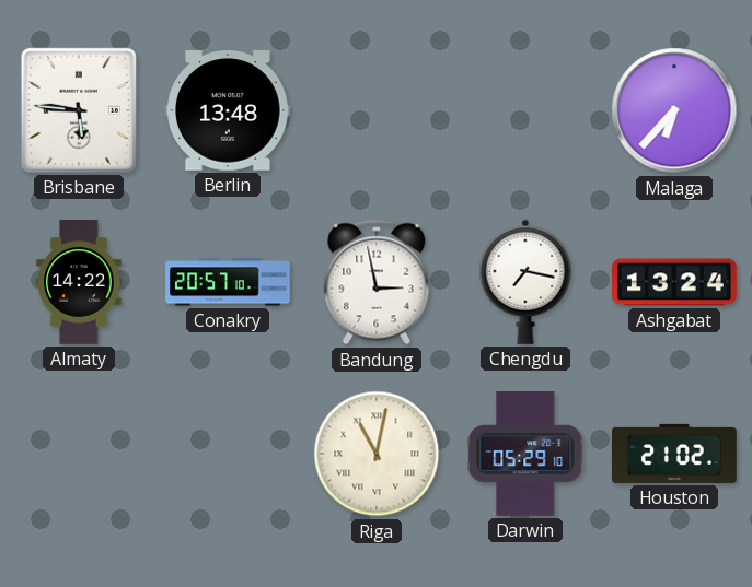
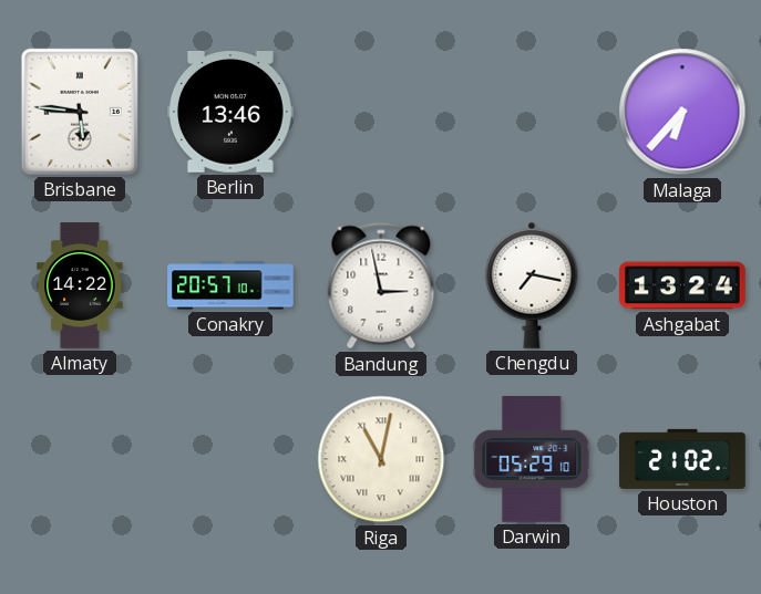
Berlin: 13:48 -> 13:46 (232, 113)
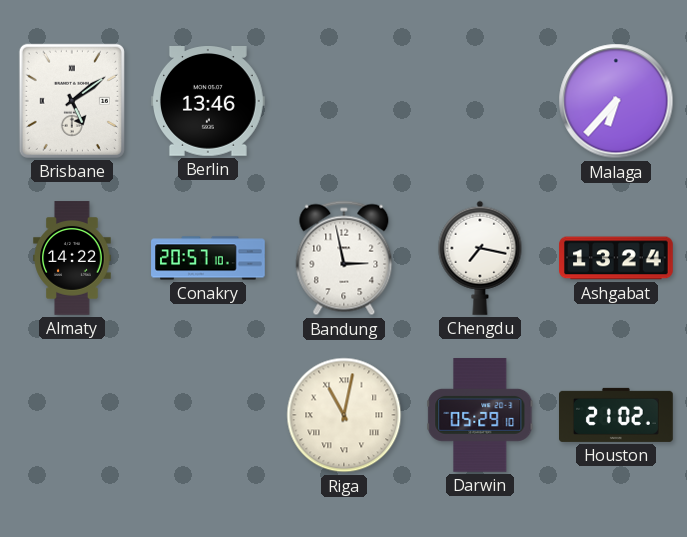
Brisbane: 5:46 -> 5:09 (72, 101)
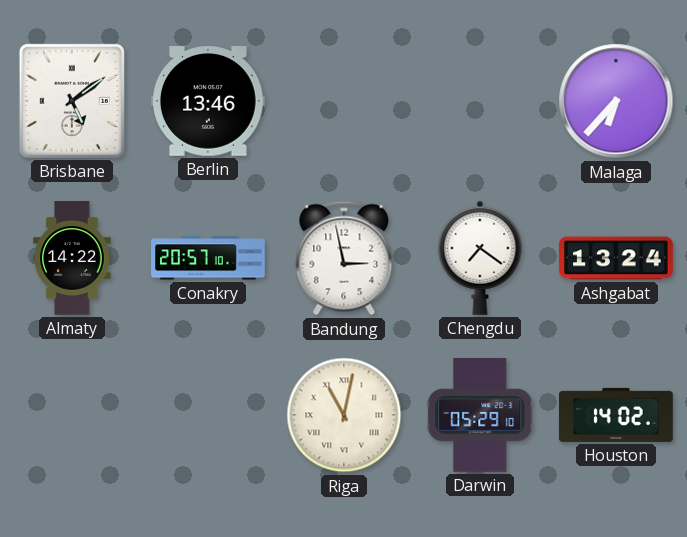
Chengdu: 7:17 -> 7:21 (480, 258)
Houston: 21:02 -> 14:02 (617, 415)
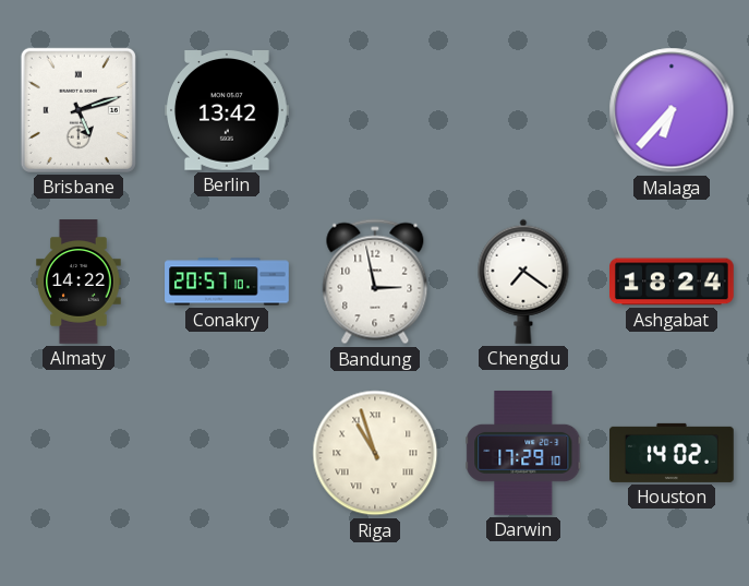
Brisbane: 5:09 -> 5:12 (78, 110)
Berlin: 13:46 -> 13:42 (228, 111)
Ashgabat: 13:24 -> 18:24 (673, 282)
Riga: 11:02 -> 10:57 (375, 453)
Darwin: 05:29 -> 17:29 (523, 454)
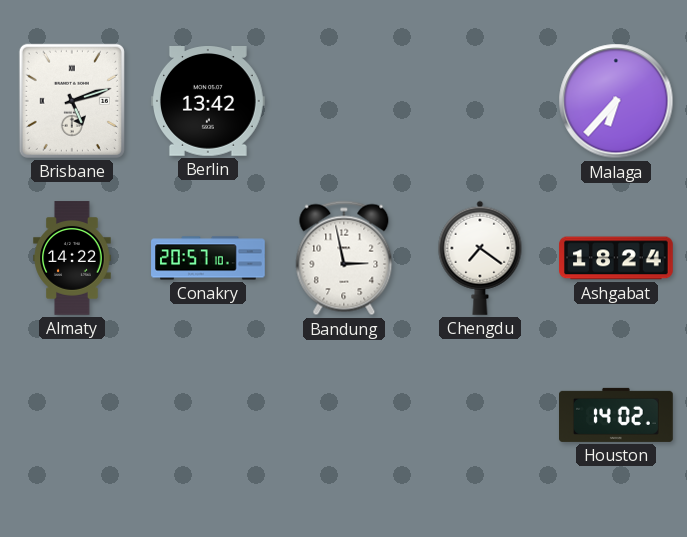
Riga: 10:57 -> none (375, 453)
Darwin: 17:29 -> none (523, 454)
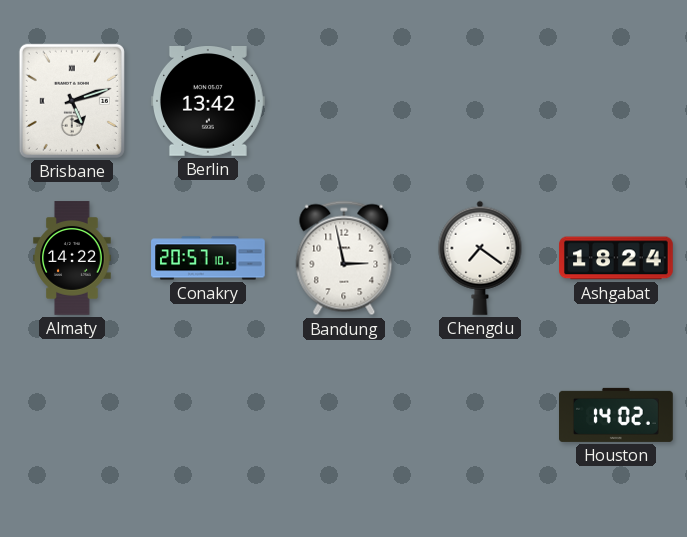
Malaga: 6:37 -> none (616, 101)
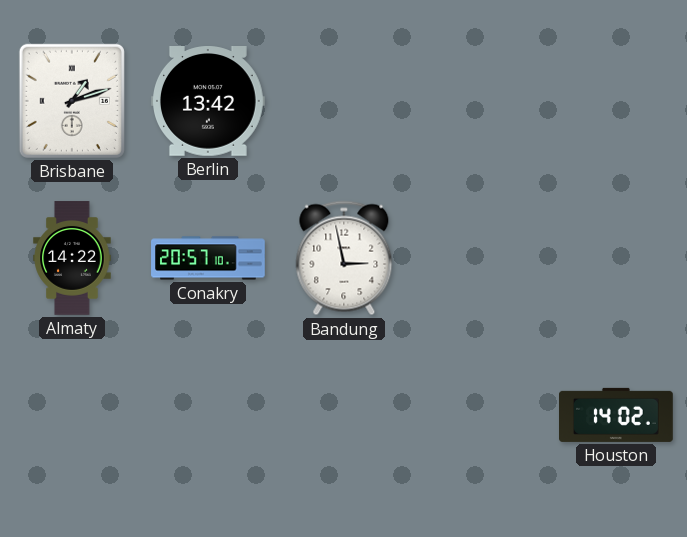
Brisbane: 5:12 -> 1:12 (72, 101)
Chengdu: 7:21 -> none (480, 258)
Ashgabat: 18:24 -> none (617, 258)
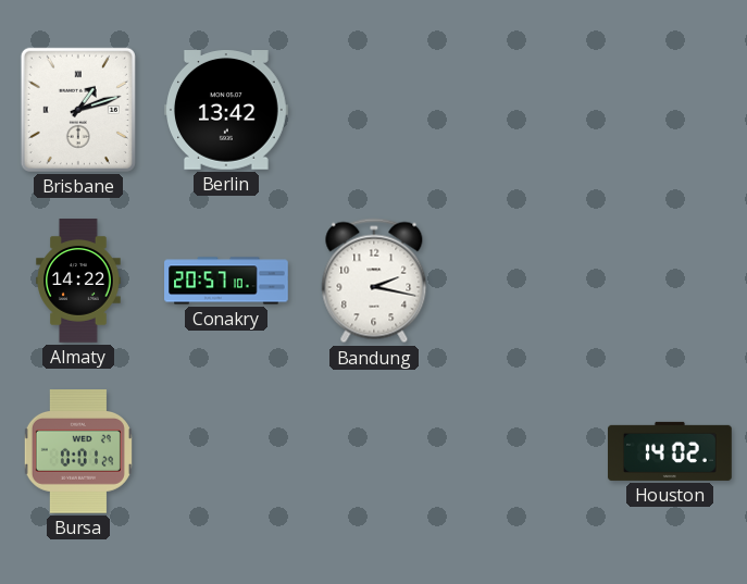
Bandung: 2:58 -> 2:17 (374, 281)
Bursa: none -> 0:01 (78, 452)
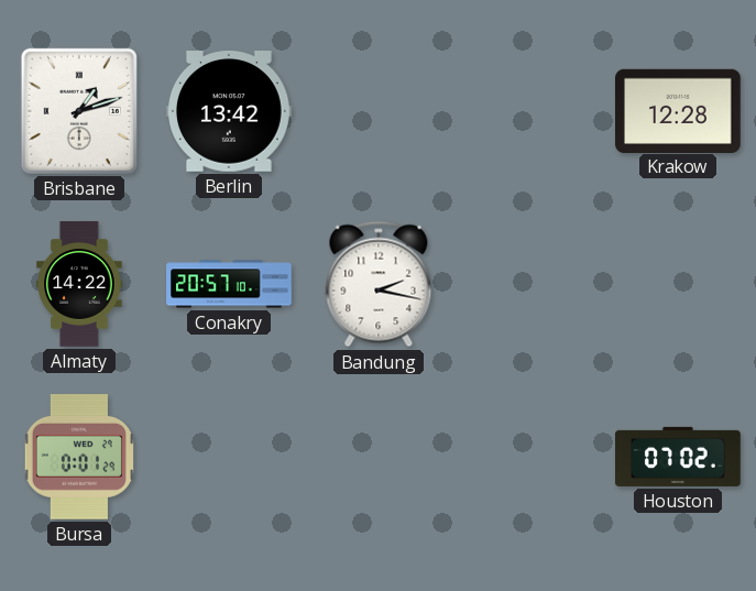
Krakow: none -> 12:28 (679, 110)
Houston: 14:02 -> 07:02 (679, 457)
